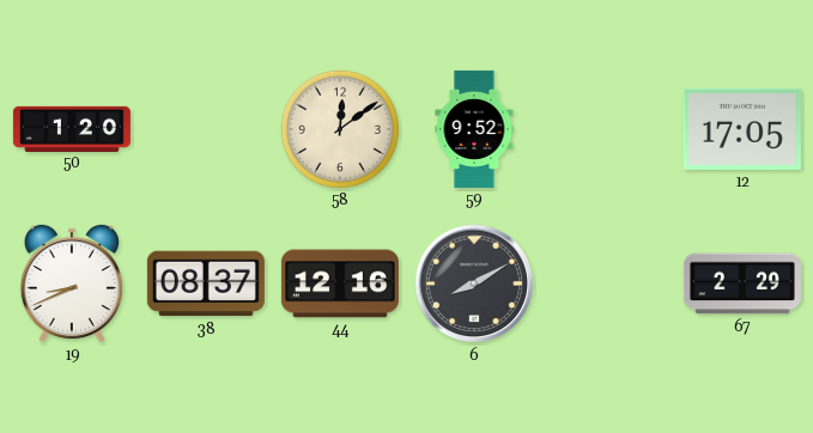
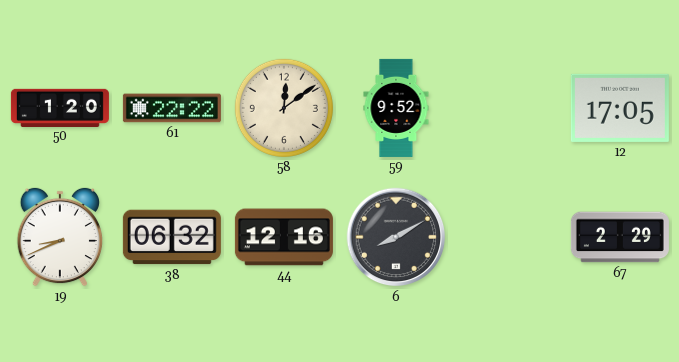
61: none -> 22:22 (172, 108)
38: 08:37 -> 06:32 (172, 237)
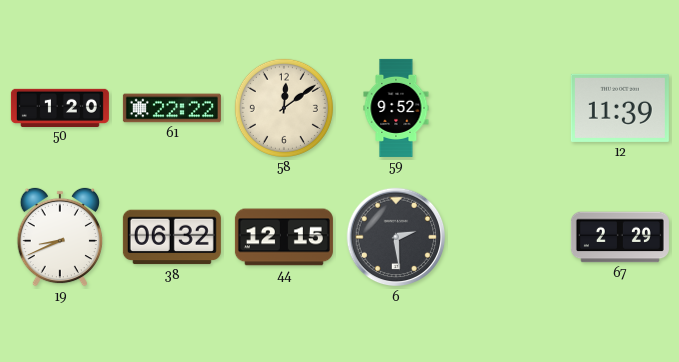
12: 17:05 -> 11:39 (620, 108)
44: 12:16 -> 12:15 (284, 237)
6: 8:10 -> 2:29 (396, 237)
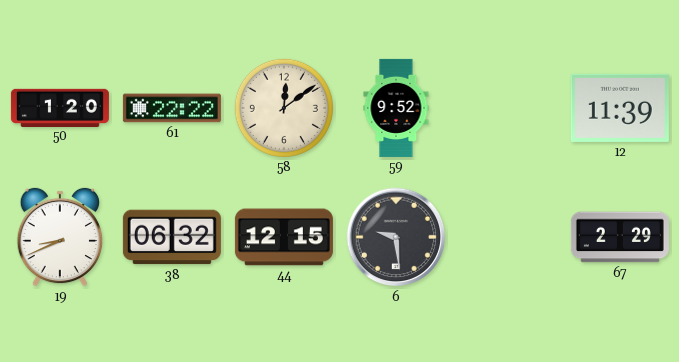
6: 2:29 -> 9:29 (396, 237)
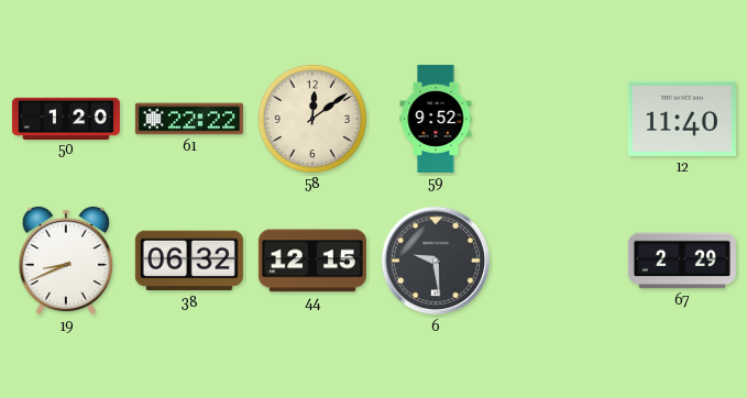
12: 11:39 -> 11:40 (682, 119)
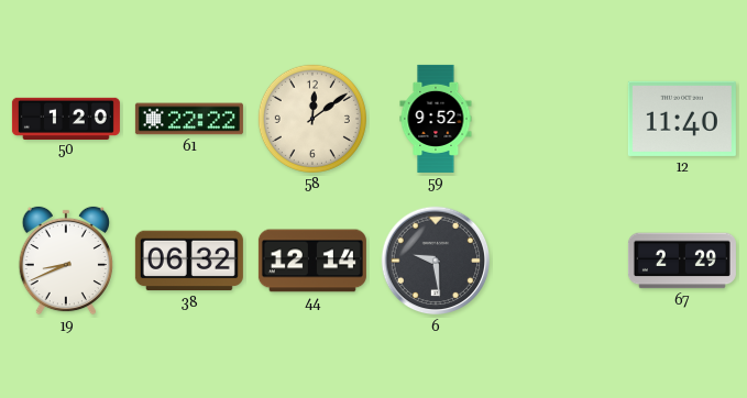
44: 12:15 -> 12:14 (312, 261)
